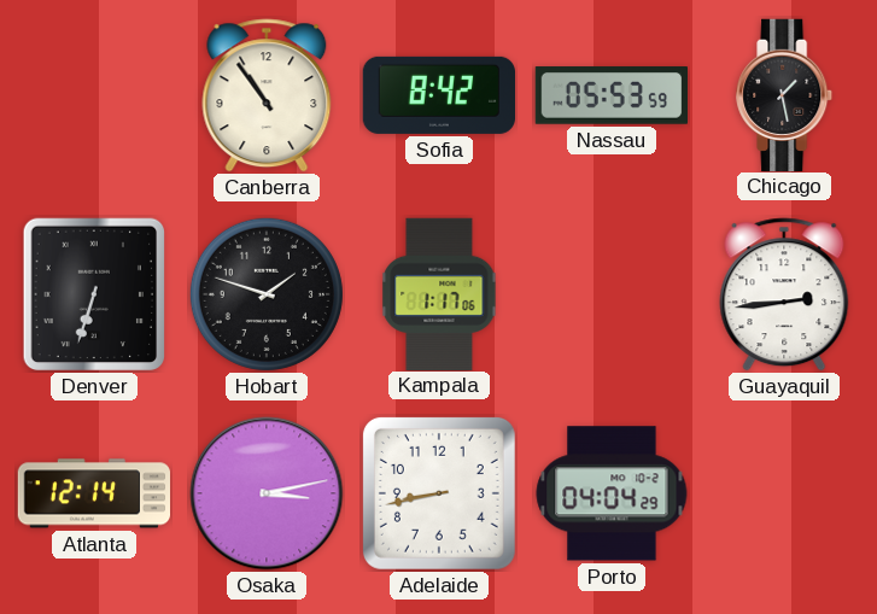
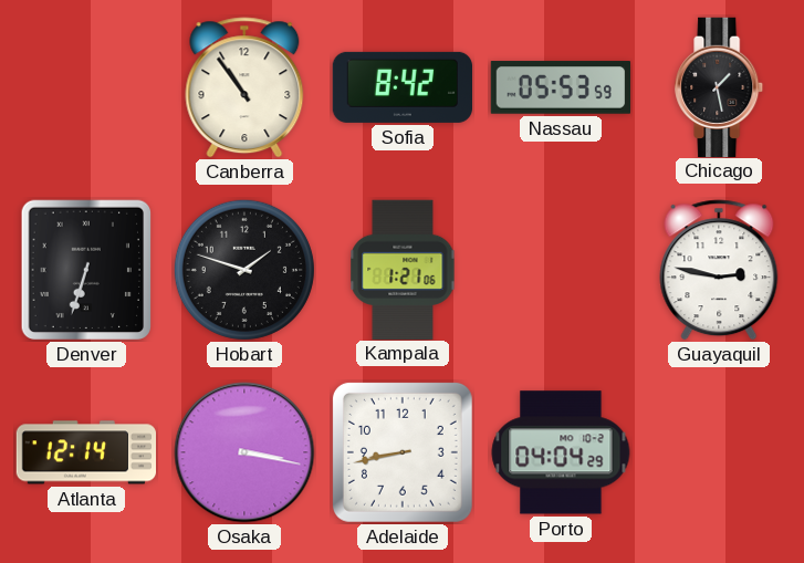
Kampala: 1:17 -> 1:21 (403, 269)
Guayaquil: 2:44 -> 2:47 (719, 270)
Osaka: 3:13 -> 3:17 (244, 452)
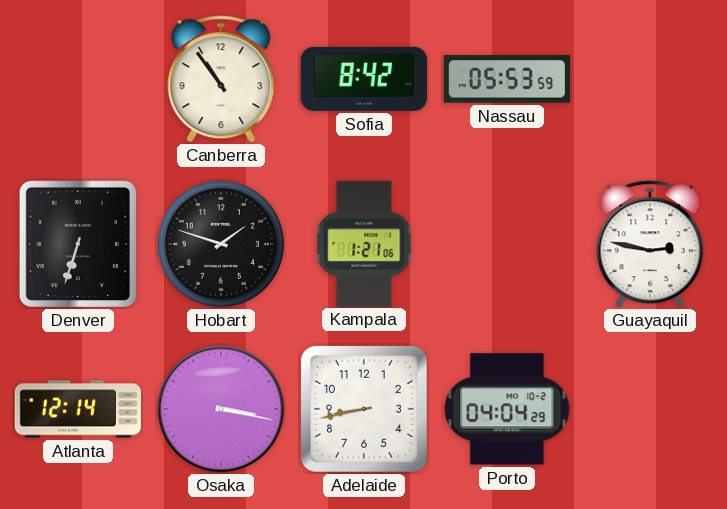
Chicago: 1:28 -> none (720, 86)
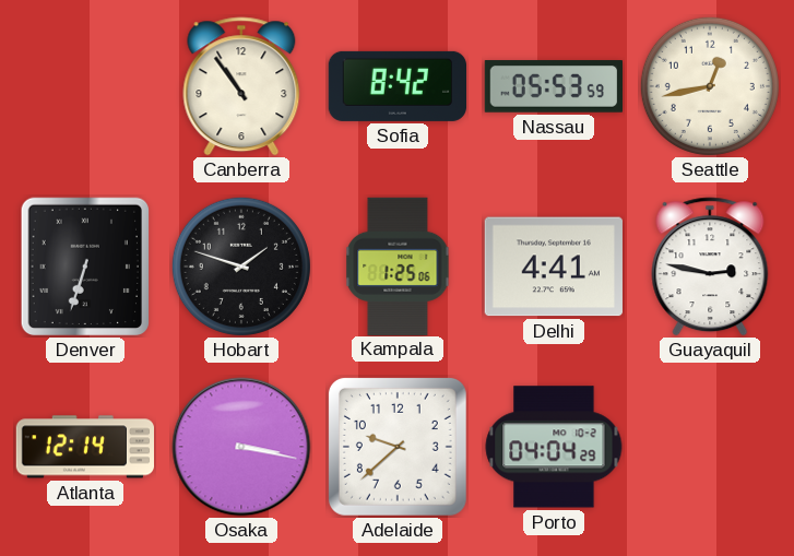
Seattle: none -> 12:43 (710, 86)
Kampala: 1:21 -> 1:25 (398, 265)
Delhi: none -> 4:41 (554, 267)
Adelaide: 8:43 -> 9:38 (398, 447)
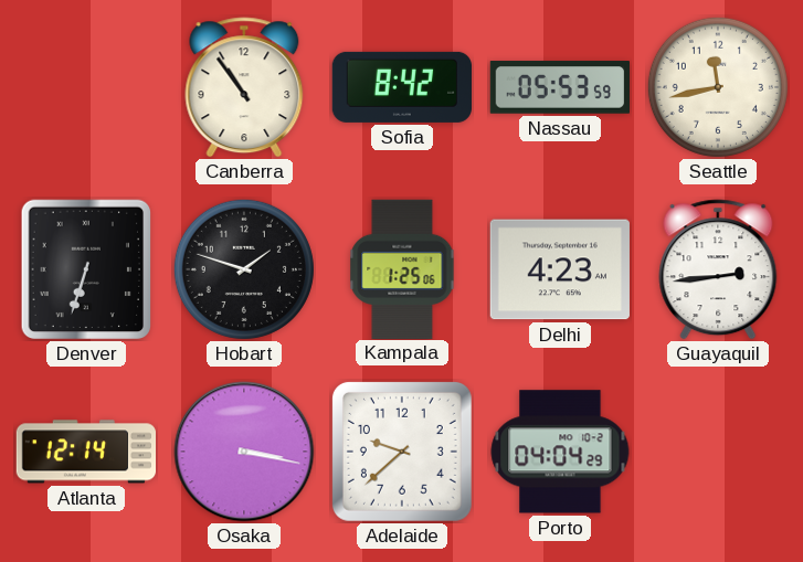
Seattle: 12:43 -> 11:43 (718, 87)
Delhi: 4:41 -> 4:23 (560, 269)
Guayaquil: 2:47 -> 2:44 (718, 269)
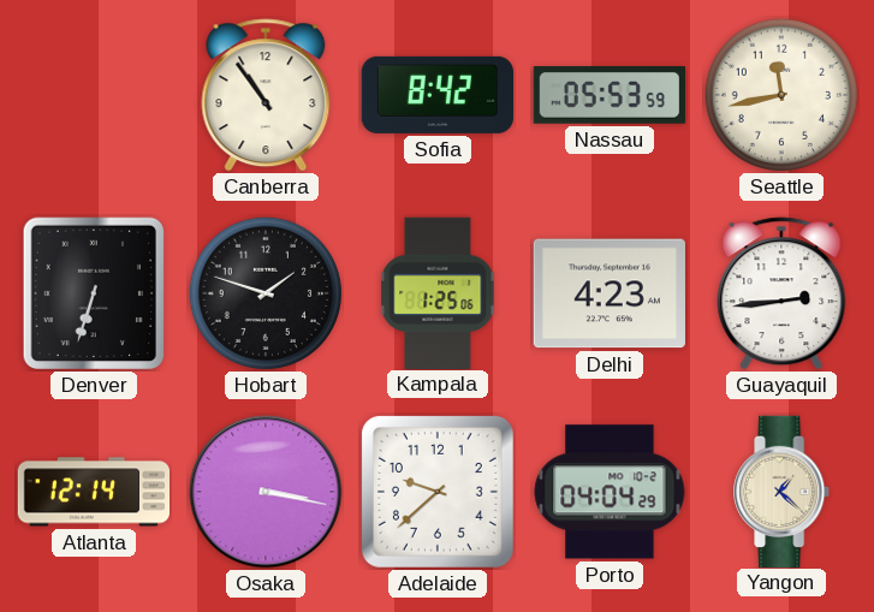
Yangon: none -> 1:22 (783, 491)
